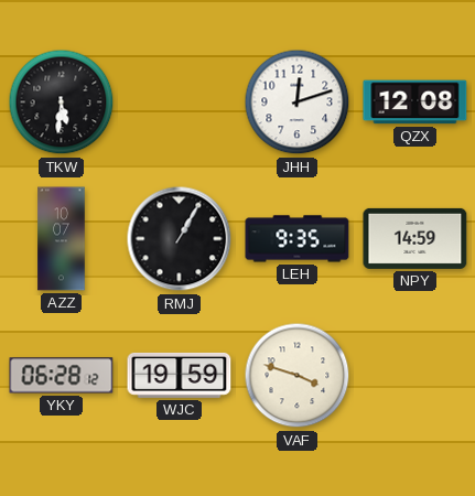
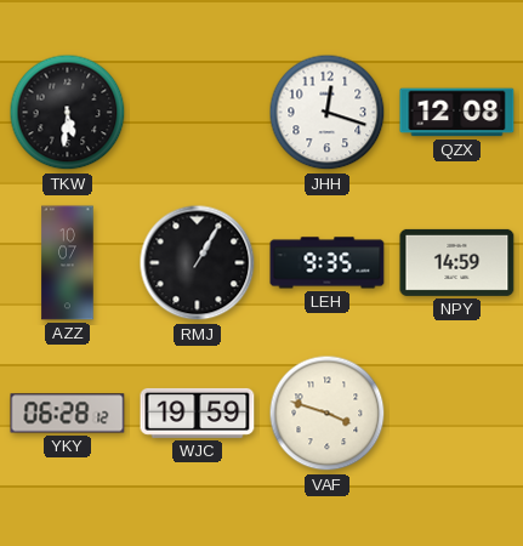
JHH: 12:12 -> 12:18 (328, 113)
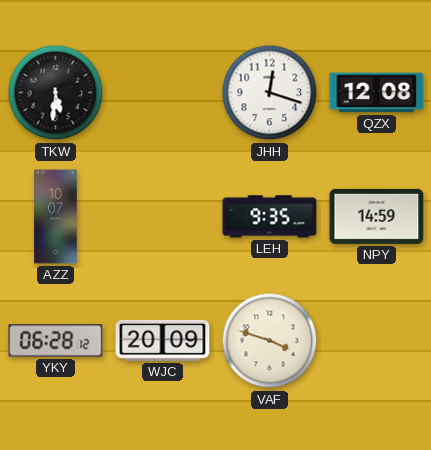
RMJ: 1:05 -> none (198, 263)
WJC: 19:59 -> 20:09 (163, 340)
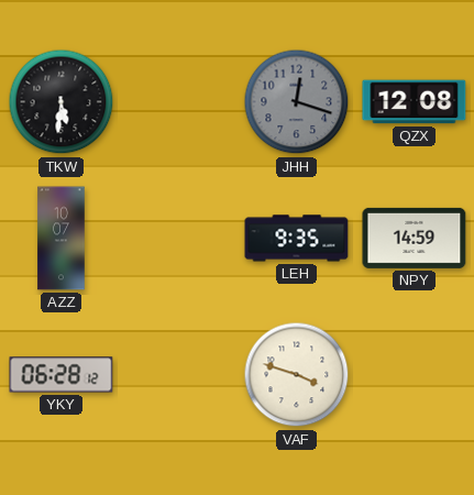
JHH dial: white -> grey (297, 102)
WJC: 20:09 -> none (163, 340)
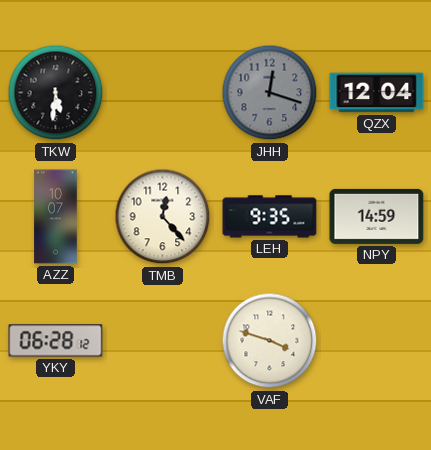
QZX: 12:08 -> 12:04 (377, 93)
TMB: none -> 12:23 (163, 217)
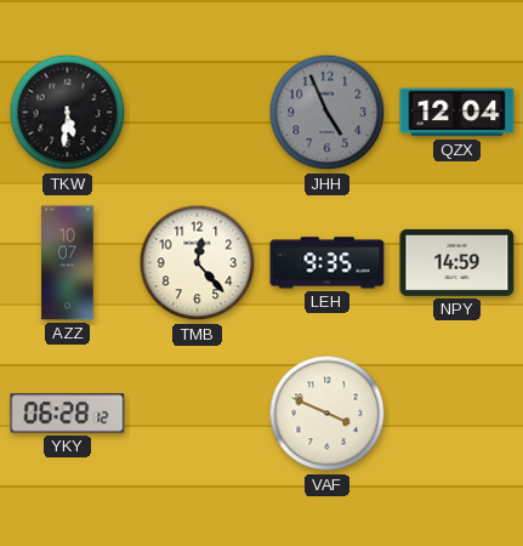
JHH: 12:18 -> 4:56 (328, 113)
VAF: 3:48 -> 3:49 (328, 414)
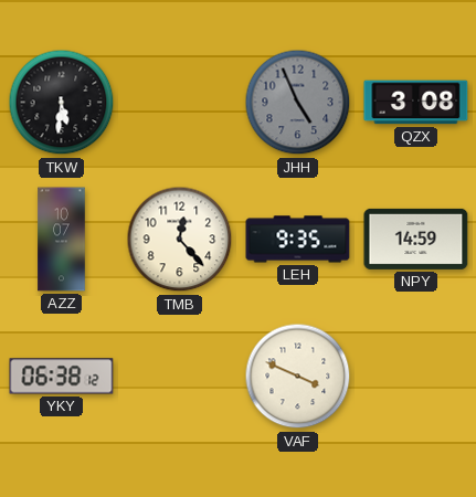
QZX: 12:04 -> 3:08 (416, 103)
YKY: 06:28 -> 06:38 (62, 377)
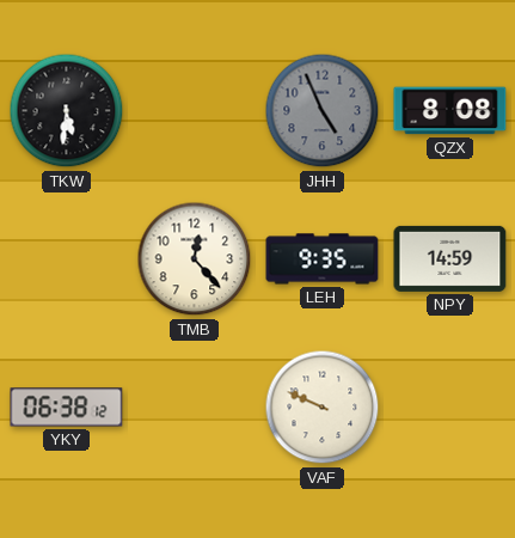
QZX: 3:08 -> 8:08 (450, 111)
AZZ: 10:07 -> none (62, 240)
VAF: 3:49 -> 9:49 (323, 408)
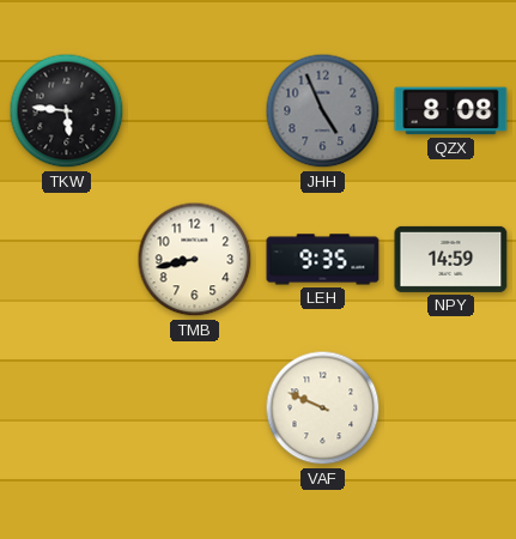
TKW: 5:31 -> 5:46 (67, 111)
TMB: 12:23 -> 8:43 (195, 260)
YKY: 06:38 -> none (67, 408)
